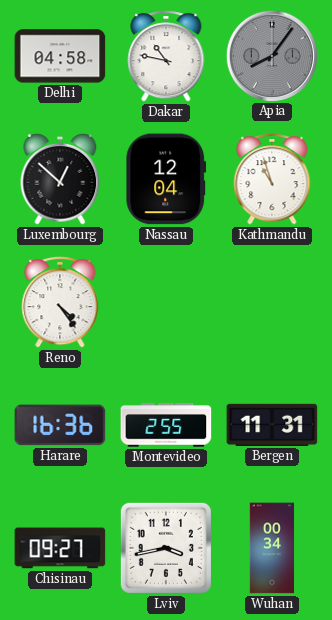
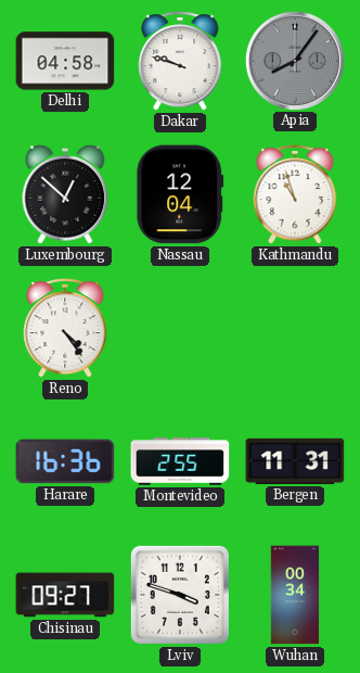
Dakar: 10:47 -> 9:48 (180, 61)
Lviv: 3:43 -> 3:48 (180, 595)
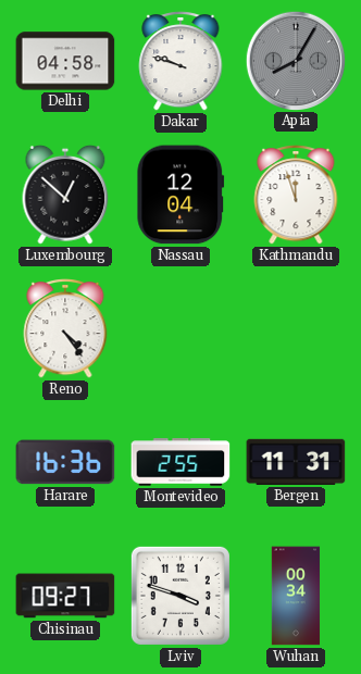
Apia: 8:06 -> 8:05 (295, 60)
Kathmandu: 10:57 -> 11:57 (296, 195)
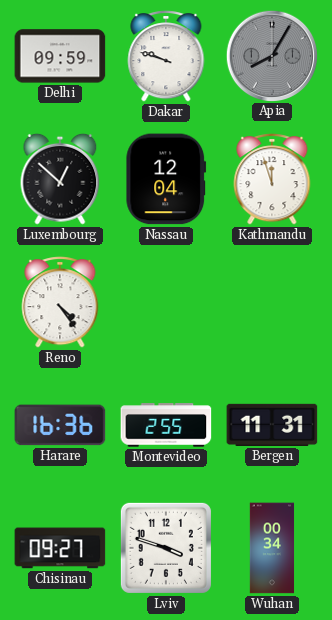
Delhi: 04:58 -> 09:59 (60, 56)
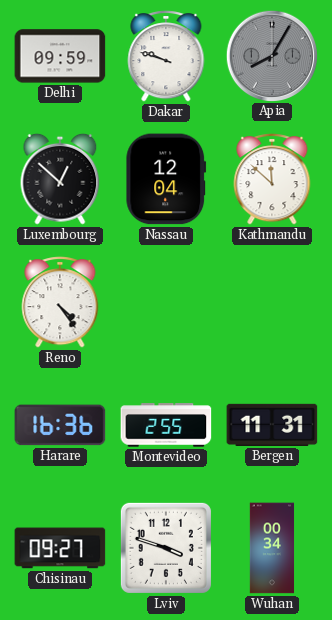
Kathmandu: 11:57 -> 11:52 (272, 179)
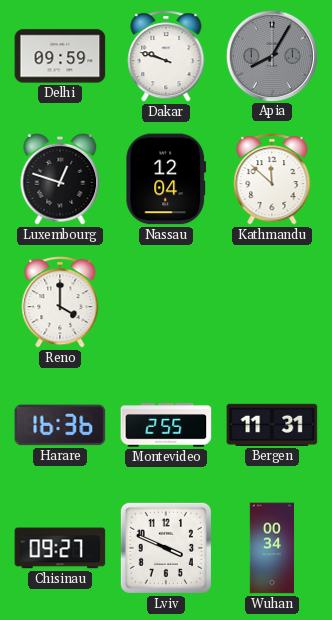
Luxembourg: 12:52 -> 12:48 (60, 179)
Reno: 4:24 -> 4:00 (60, 302)
Lviv: 3:48 -> 3:49 (166, 548)
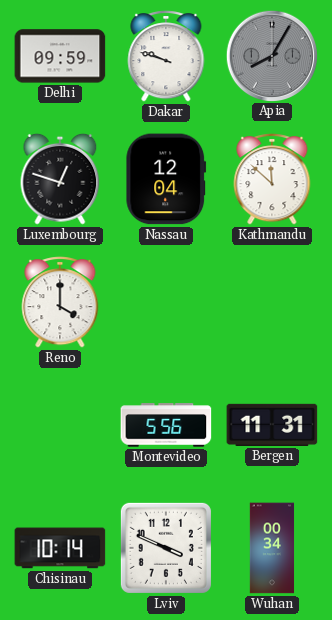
Harare: 16:36 -> none (60, 425)
Montevideo: 2:55 -> 5:56 (166, 425)
Chisinau: 09:27 -> 10:14 (60, 548)
